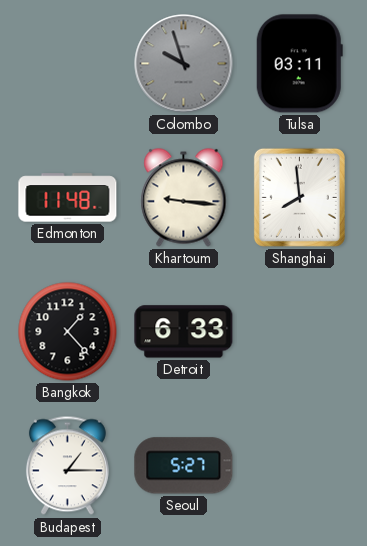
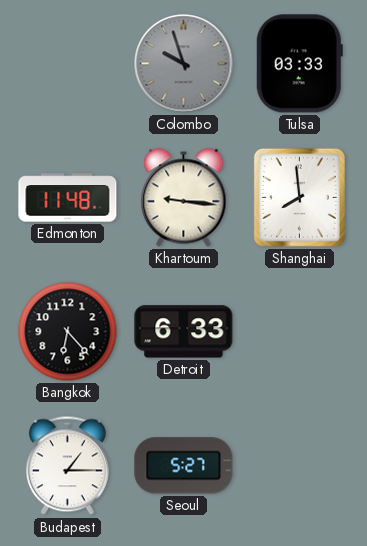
Tulsa: 03:11 -> 03:33 (299, 64)
Bangkok: 1:23 -> 6:23 (68, 332)
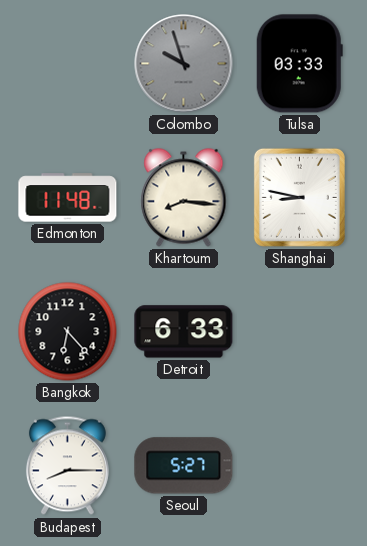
Khartoum: 9:16 -> 8:16 (184, 198)
Shanghai: 7:59 -> 8:47 (299, 197)
Budapest: 1:15 -> 8:15 (67, 466)
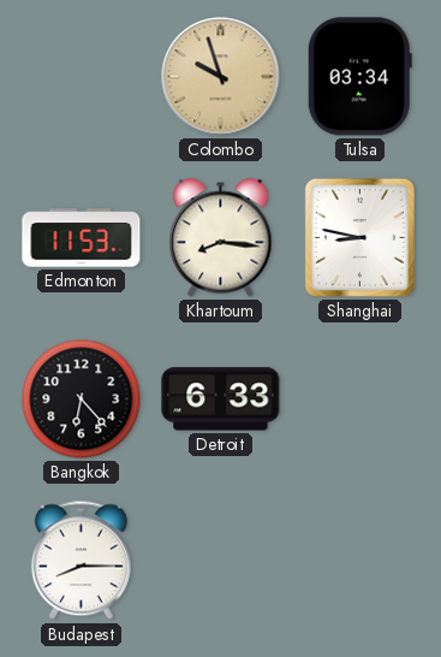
Colombo dial: grey -> champagne (221, 77)
Tulsa: 03:33 -> 03:34 (359, 77)
Edmonton: 11:48 -> 11:53 (82, 238)
Seoul: 5:27 -> none (184, 466)
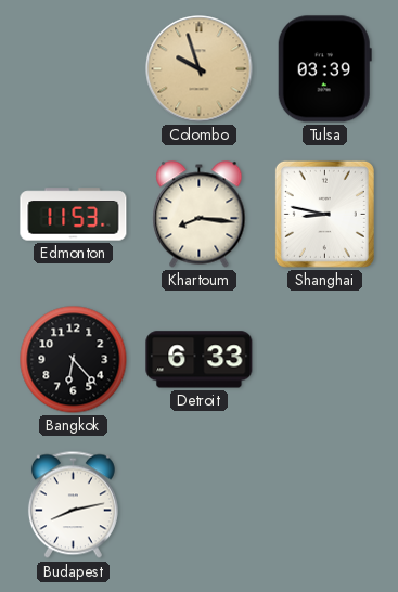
Tulsa: 03:34 -> 03:39 (324, 69)
Budapest: 8:15 -> 8:13 (73, 505)
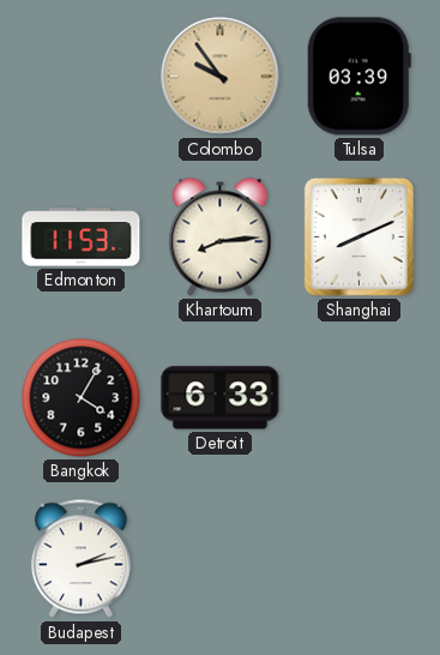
Colombo: 9:57 -> 9:54 (221, 77)
Khartoum: 8:16 -> 8:14 (221, 238)
Shanghai: 8:47 -> 8:11 (358, 236)
Bangkok: 6:23 -> 4:05 (82, 398)
Budapest: 8:13 -> 2:13 (80, 559)
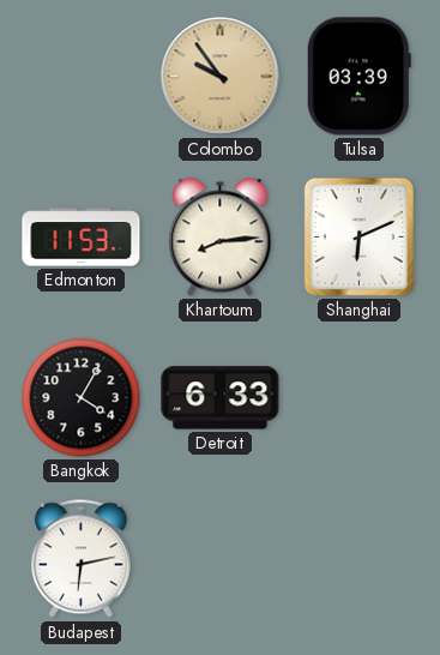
Shanghai: 8:11 -> 6:11 (358, 236)
Budapest: 2:13 -> 6:13 (80, 559)
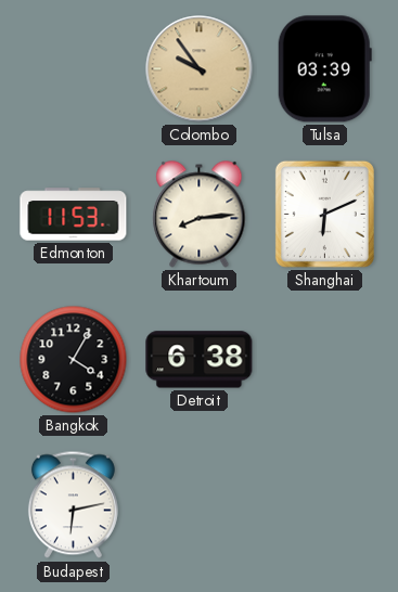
Detroit: 6:33 -> 6:38 (200, 360)
